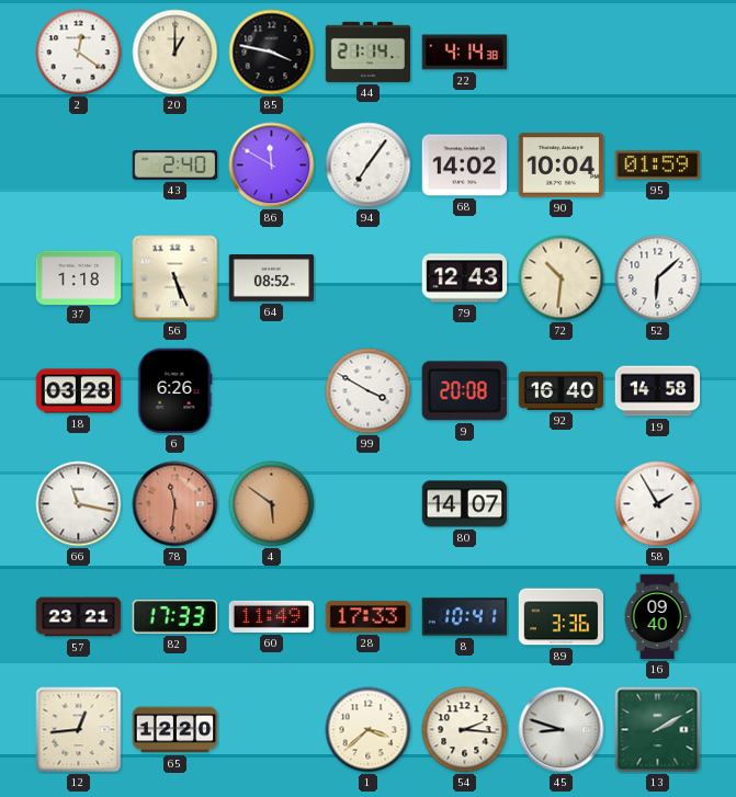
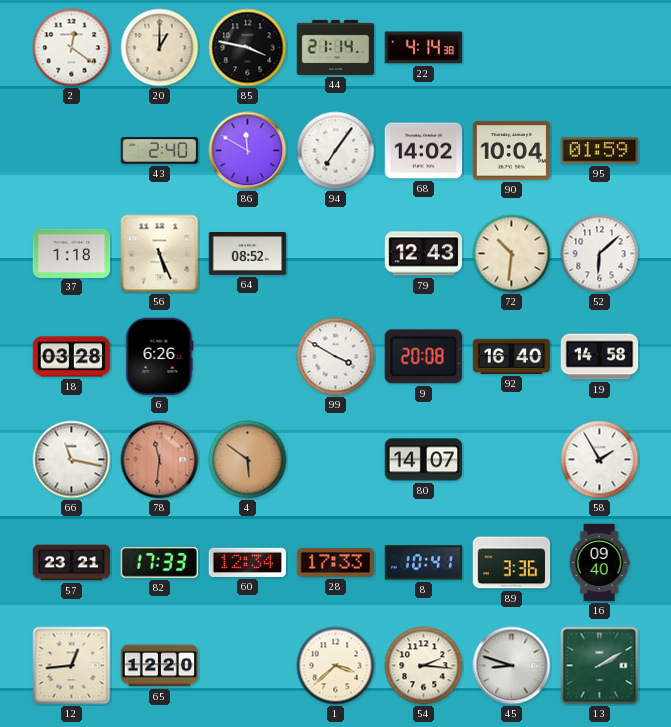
60: 11:49 -> 12:34 (248, 562)
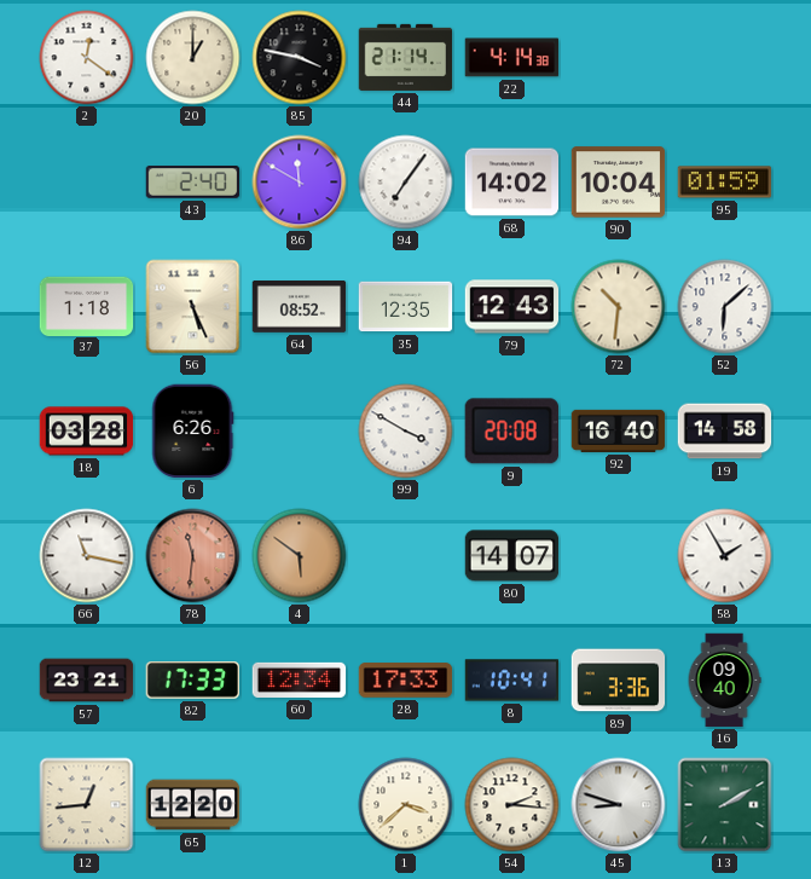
35: none -> 12:35 (406, 307)
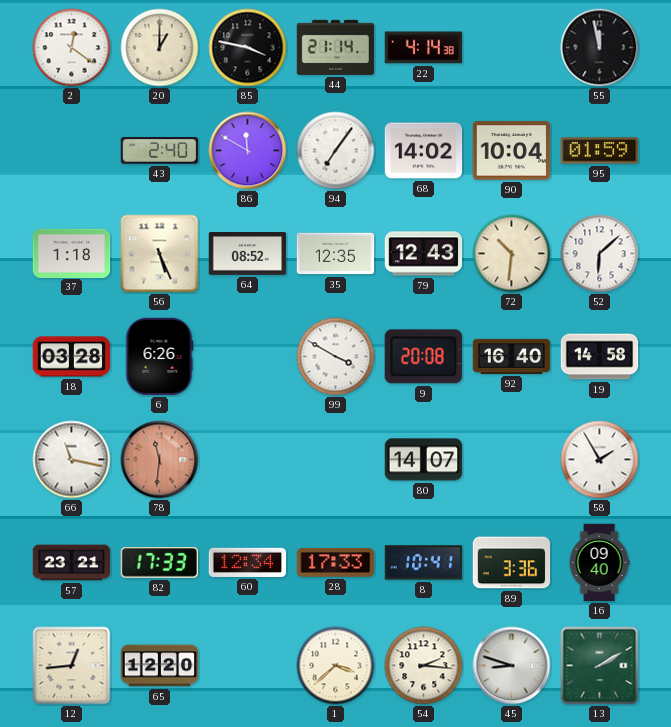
55: none -> 11:58 (600, 48)
4: 5:51 -> none (300, 556)
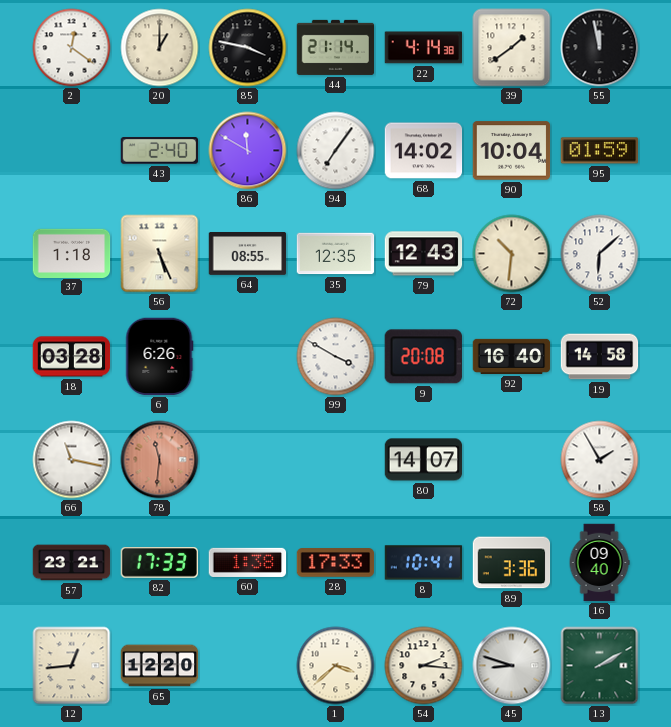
39: none -> 1:39 (512, 48)
64: 08:52 -> 08:55 (248, 254)
60: 12:34 -> 1:38 (248, 562)
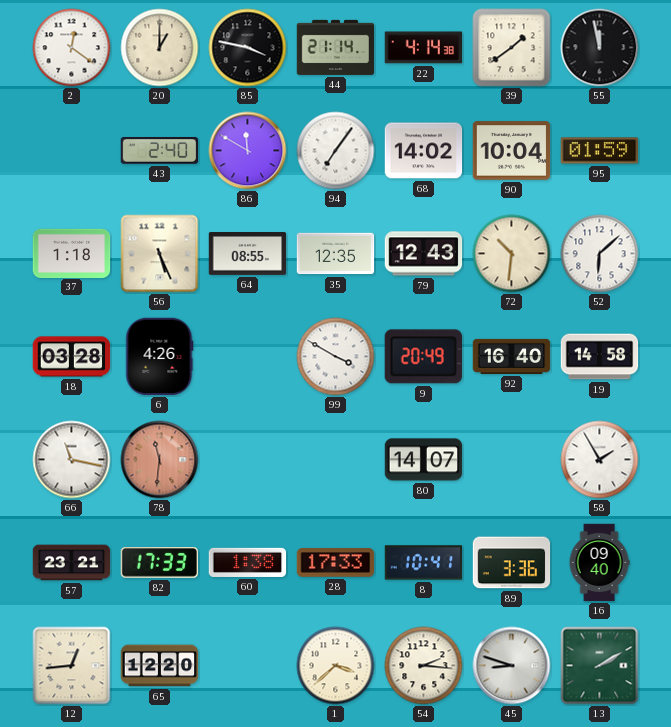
6: 6:26 -> 4:26 (159, 357)
9: 20:08 -> 20:49 (423, 357)
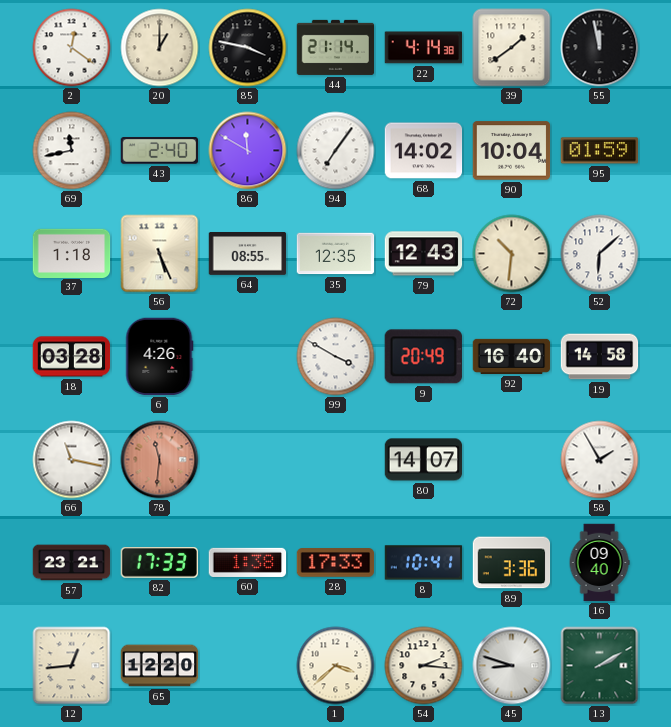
69: none -> 11:43 (72, 151)
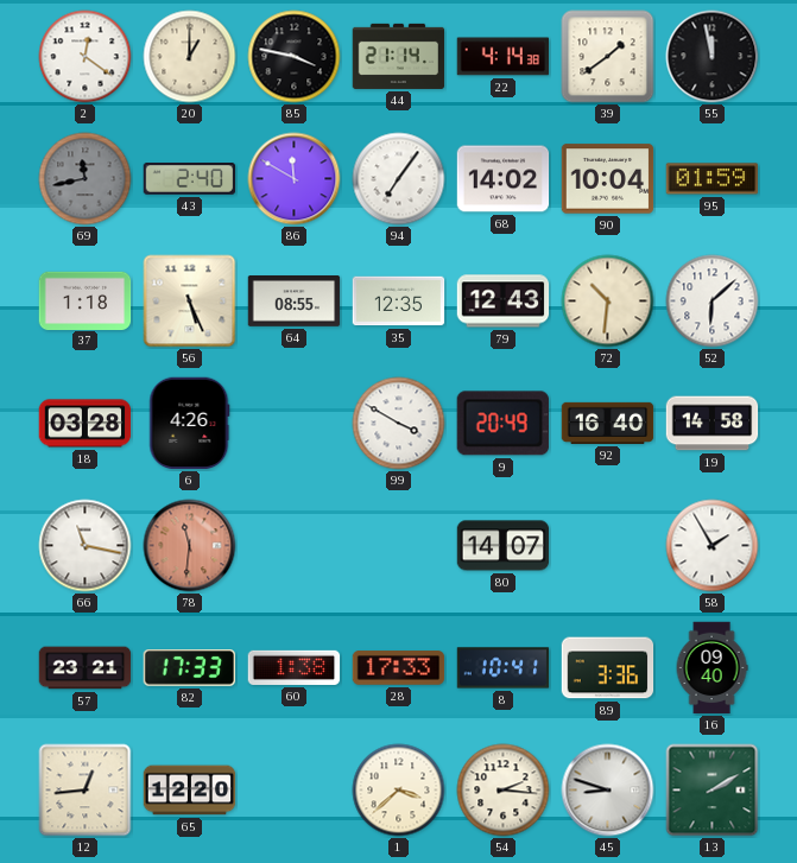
69 dial: white -> grey (86, 179)
